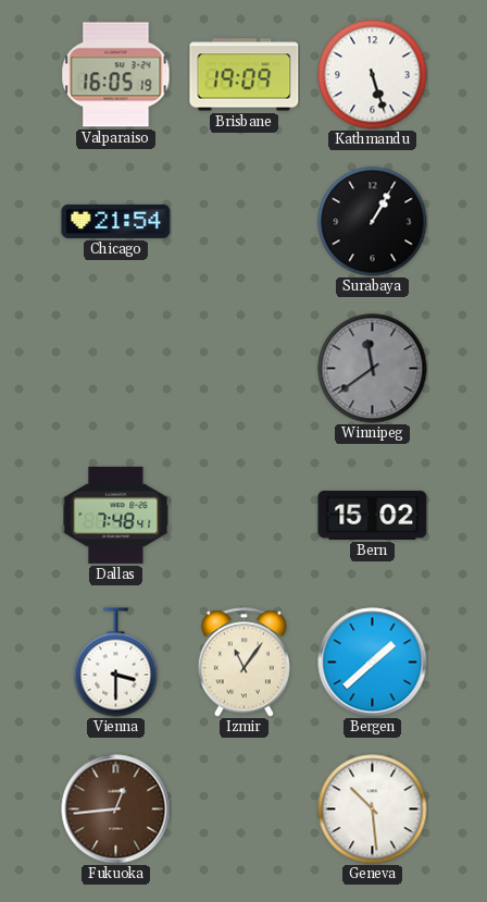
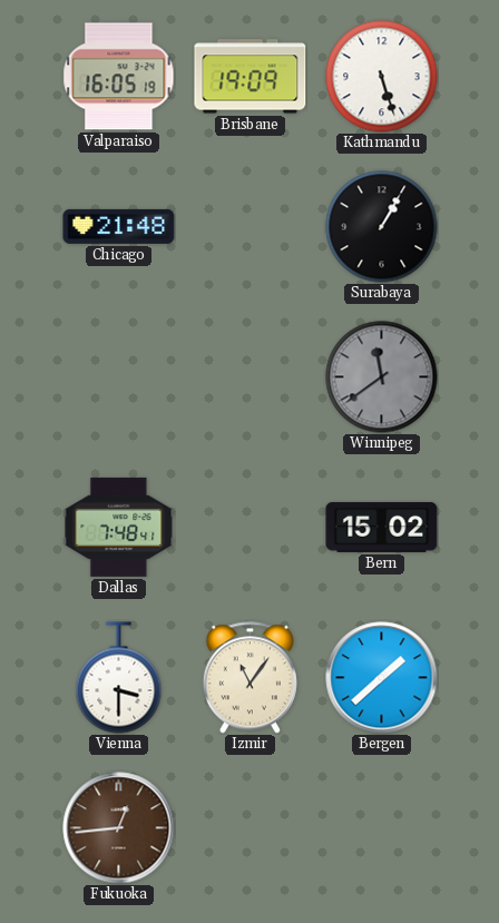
Chicago: 21:54 -> 21:48 (119, 226)
Geneva: 10:29 -> none (373, 810)
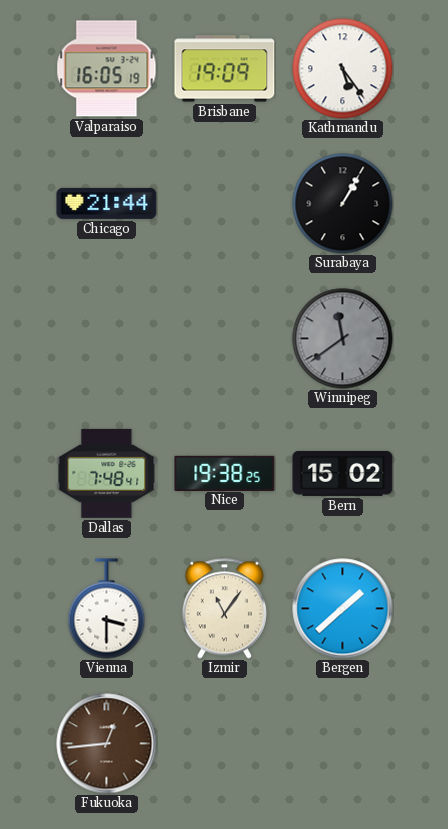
Kathmandu: 5:27 -> 5:24 (343, 69)
Chicago: 21:48 -> 21:44 (107, 203)
Nice: none -> 19:38 (225, 473)
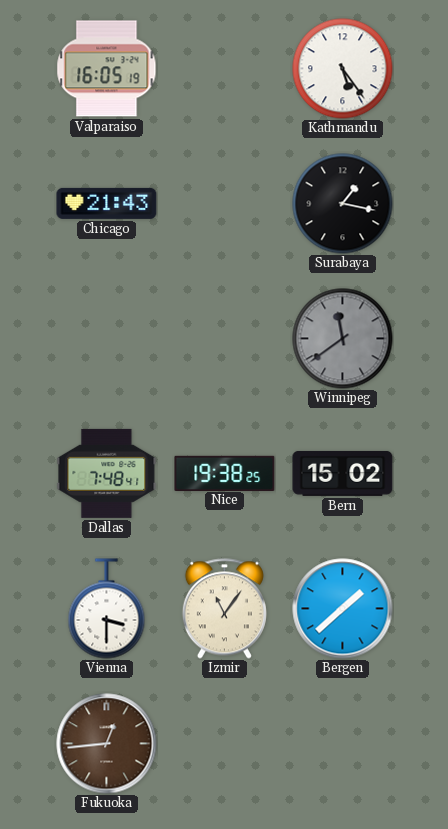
Brisbane: 19:09 -> none (225, 69)
Chicago: 21:44 -> 21:43 (107, 203)
Surabaya: 1:05 -> 1:17 (343, 204)
